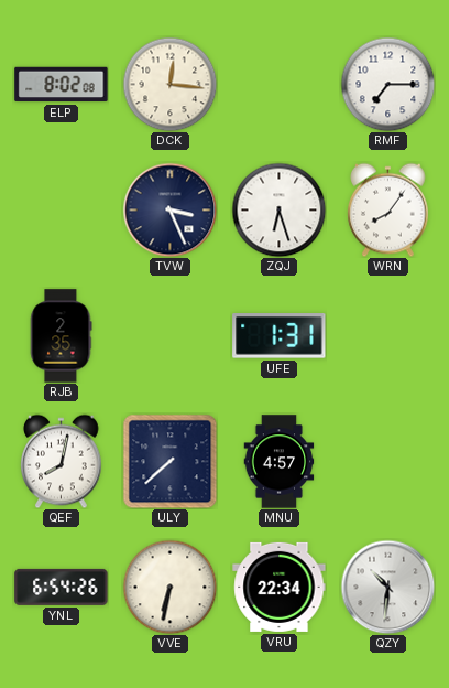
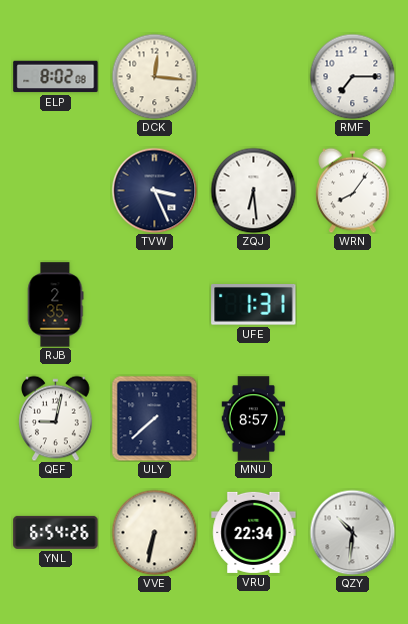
ZQJ: 6:27 -> 6:29 (253, 190)
QEF: 8:02 -> 9:02 (56, 418)
MNU: 4:57 -> 8:57 (254, 419)
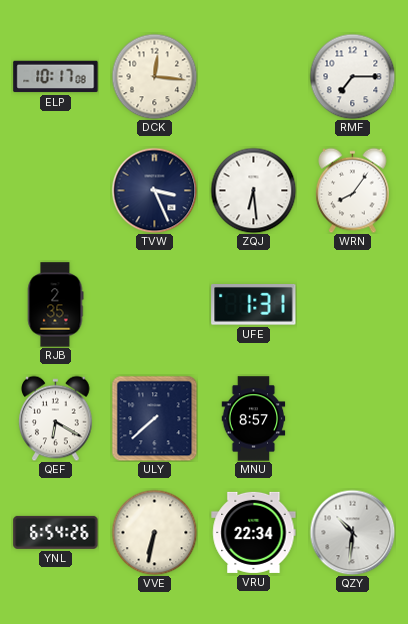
ELP: 8:02 -> 10:17 (56, 77)
QEF: 9:02 -> 6:20 (56, 418)
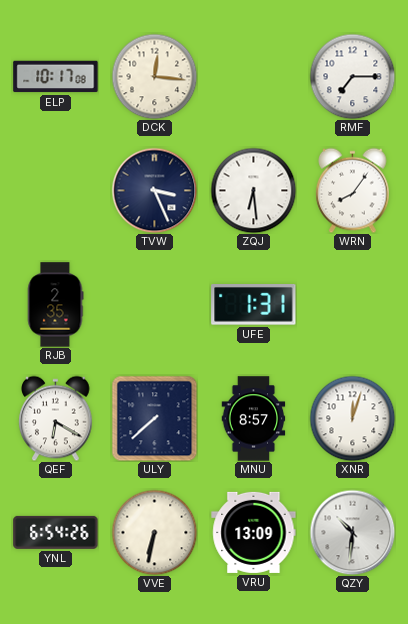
XNR: none -> 12:03 (352, 418)
VRU: 22:34 -> 13:09 (254, 532)
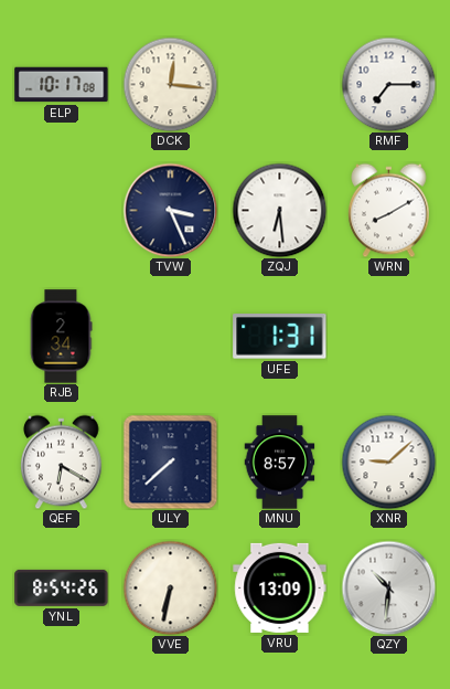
WRN: 8:06 -> 8:10 (389, 210)
RJB: 2:35 -> 2:34 (61, 337)
XNR: 12:03 -> 9:08 (388, 462)
YNL: 6:54 -> 8:54 (62, 587)
